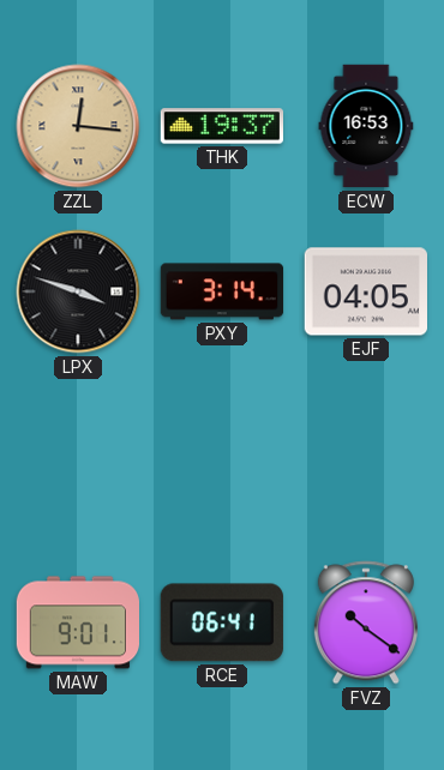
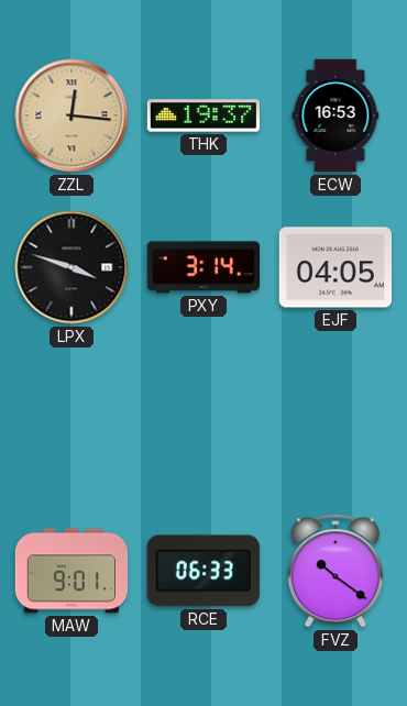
RCE: 06:41 -> 06:33 (204, 571)
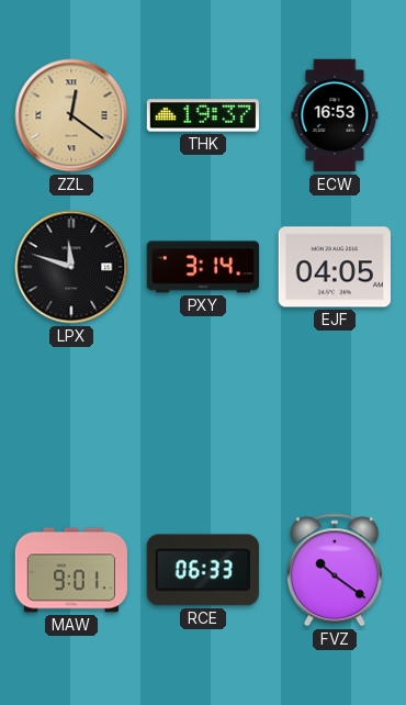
ZZL: 12:16 -> 12:21 (71, 115)
LPX: 3:48 -> 11:48 (71, 267)
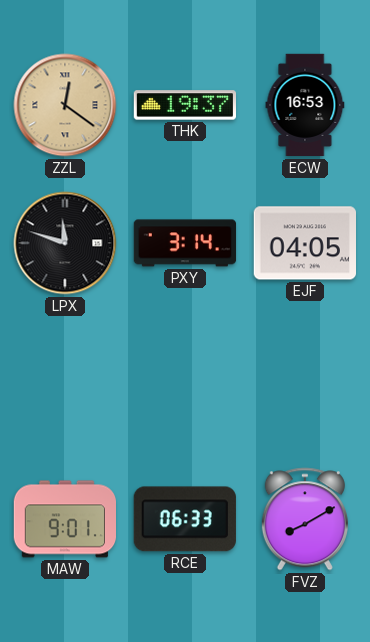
FVZ: 10:21 -> 8:10 (305, 519)
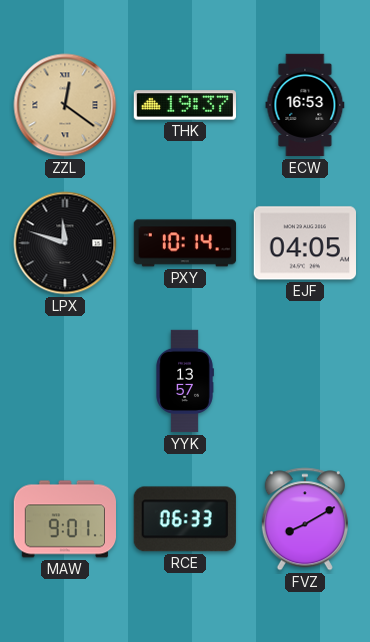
PXY: 3:14 -> 10:14 (185, 243)
YYK: none -> 13:57 (185, 381)
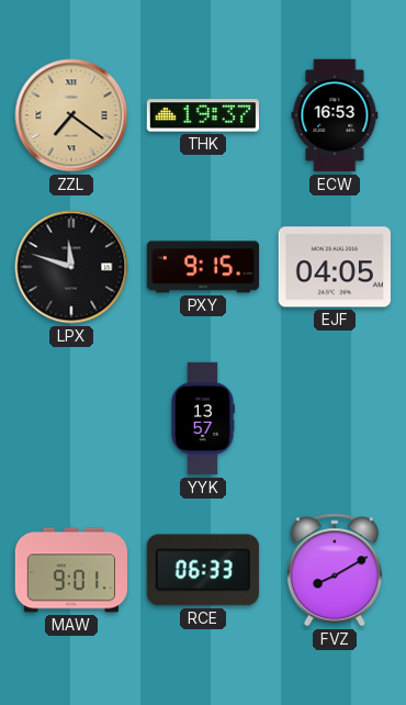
ZZL: 12:21 -> 7:21 (71, 115)
PXY: 10:14 -> 9:15 (203, 267)
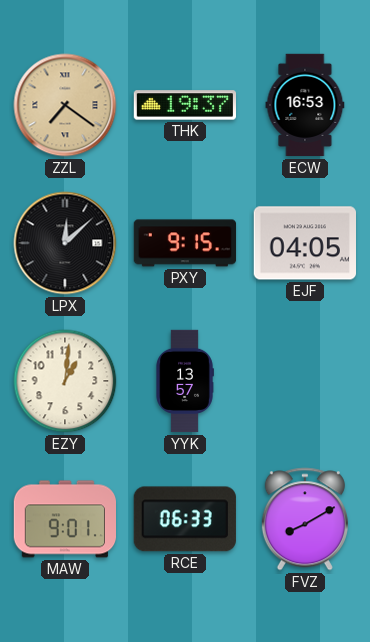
LPX: 11:48 -> 12:08 (65, 243)
EZY: none -> 1:01 (65, 381)
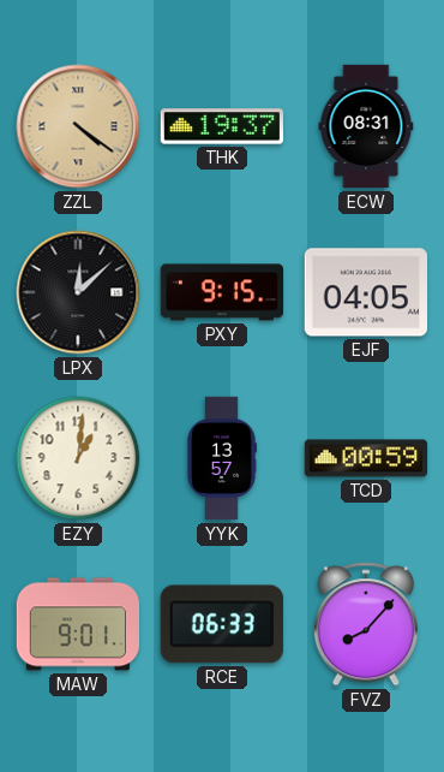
ZZL: 7:21 -> 4:21 (78, 126)
ECW: 16:53 -> 08:31 (366, 126)
TCD: none -> 00:59 (366, 458)
FVZ: 8:10 -> 8:07 (366, 624)
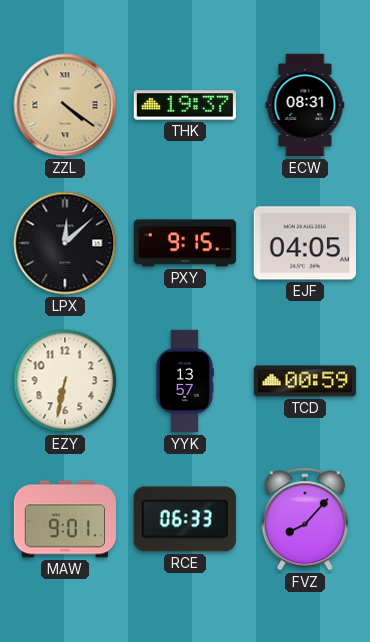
EZY: 1:01 -> 6:32 (65, 381)
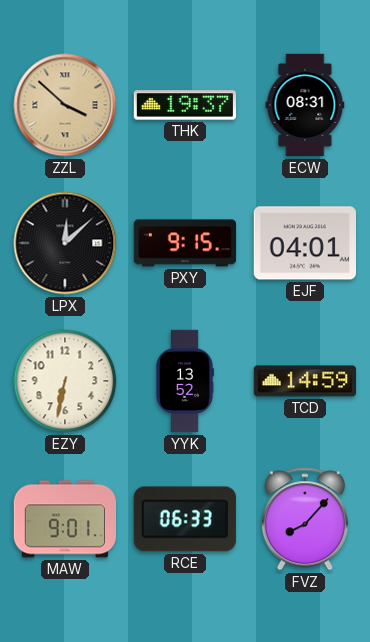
ZZL: 4:21 -> 3:52 (65, 105)
EJF: 04:05 -> 04:01 (304, 243)
YYK: 13:57 -> 13:52 (185, 381)
TCD: 00:59 -> 14:59 (305, 381)
